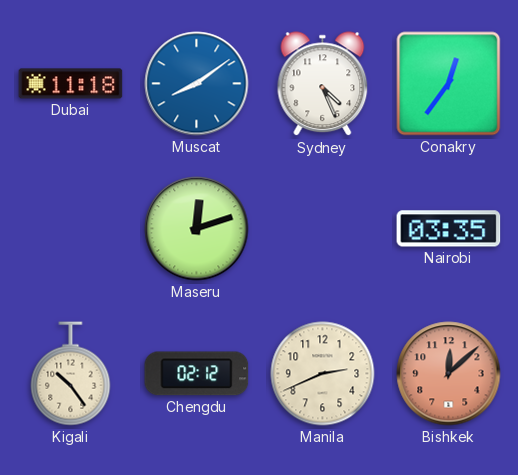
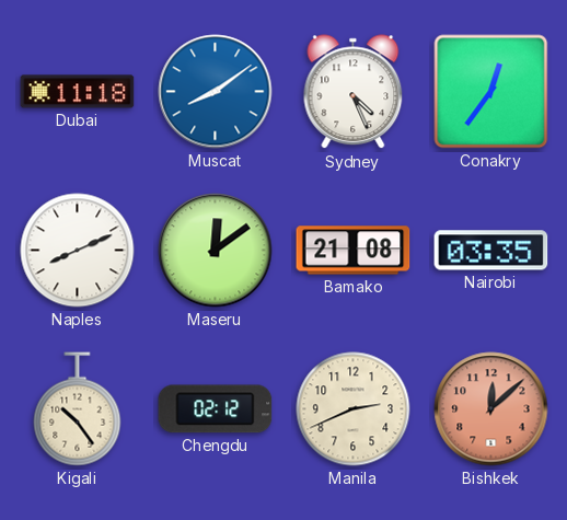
Naples: none -> 8:11 (78, 251)
Maseru: 12:12 -> 12:09 (216, 251)
Bamako: none -> 21:08 (354, 251)
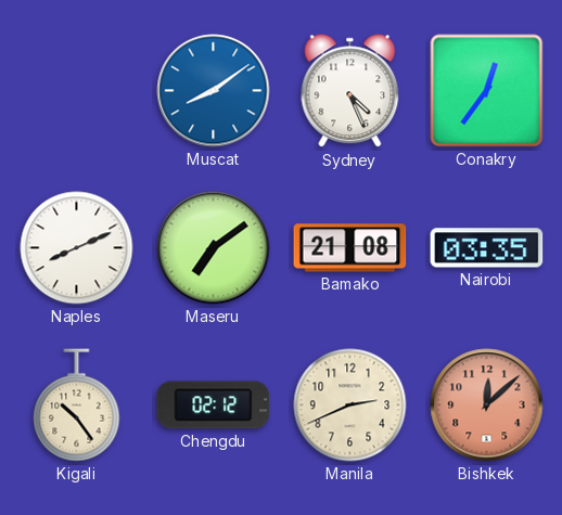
Dubai: 11:18 -> none (78, 92)
Maseru: 12:09 -> 7:09 (214, 248)
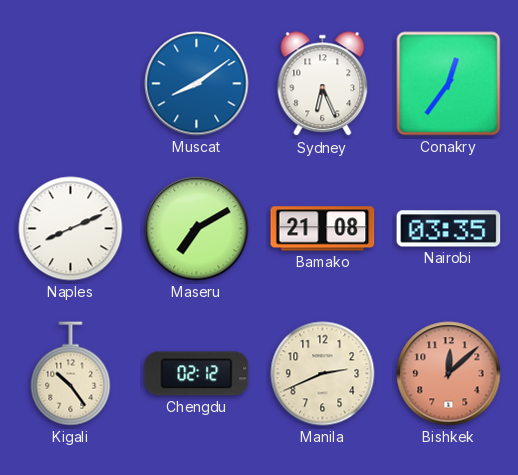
Sydney: 4:26 -> 6:26 (323, 84)
Maseru: 7:09 -> 7:10 (197, 229)
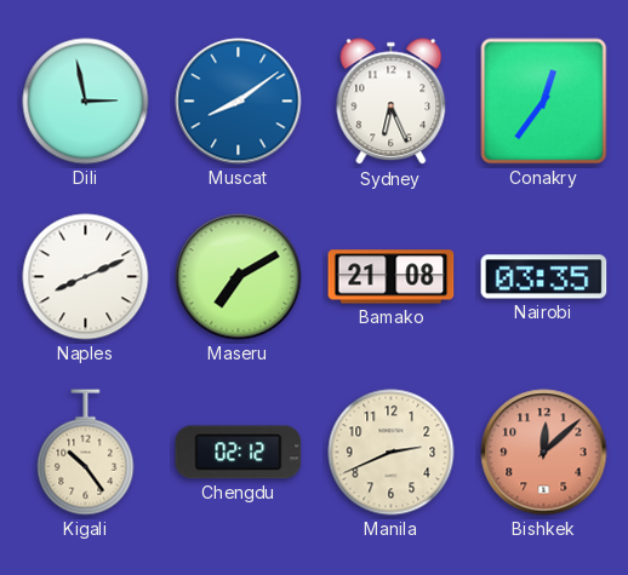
Dili: none -> 2:58 (86, 102)
